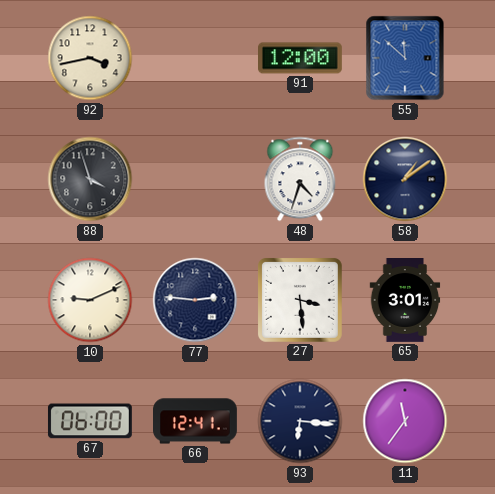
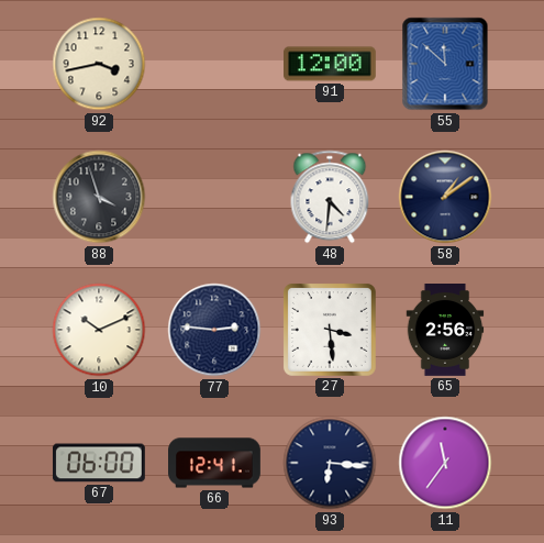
48: 4:33 -> 4:31 (330, 197)
10: 9:11 -> 10:11 (99, 330)
65: 3:01 -> 2:56 (445, 331)
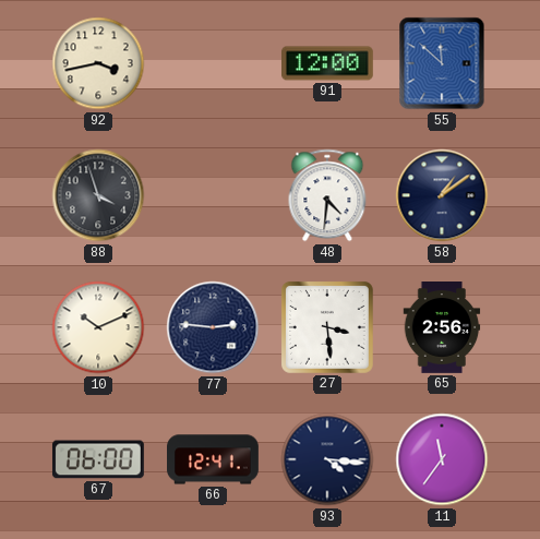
93: 6:16 -> 4:16 (327, 459)
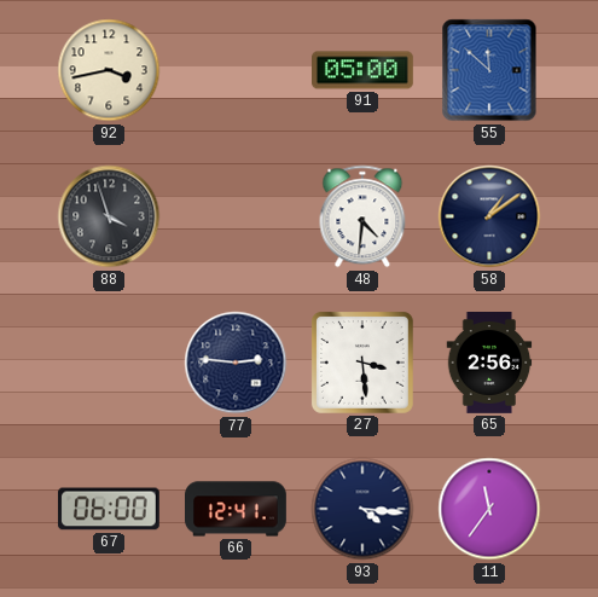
91: 12:00 -> 05:00 (364, 70)
10: 10:11 -> none (98, 327)
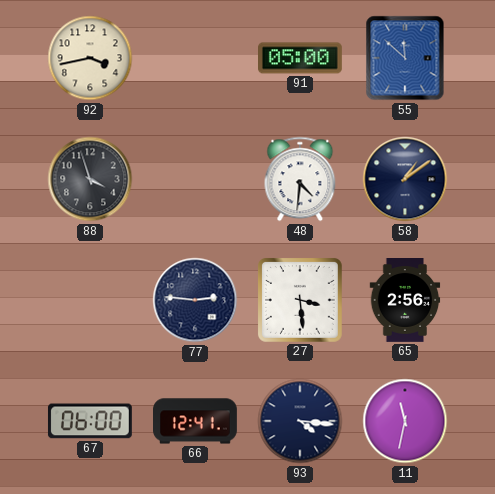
11: 11:36 -> 11:32 (405, 421)
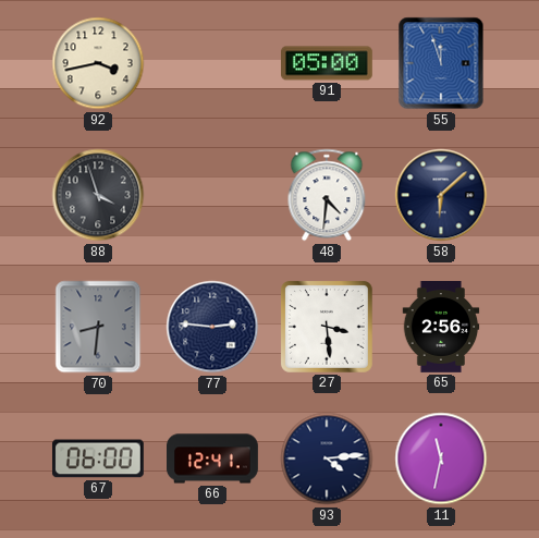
55: 11:52 -> 11:57 (441, 63)
58: 1:09 -> 6:08 (441, 195)
70: none -> 8:31 (98, 327)
93: 4:16 -> 4:14 (327, 458)
